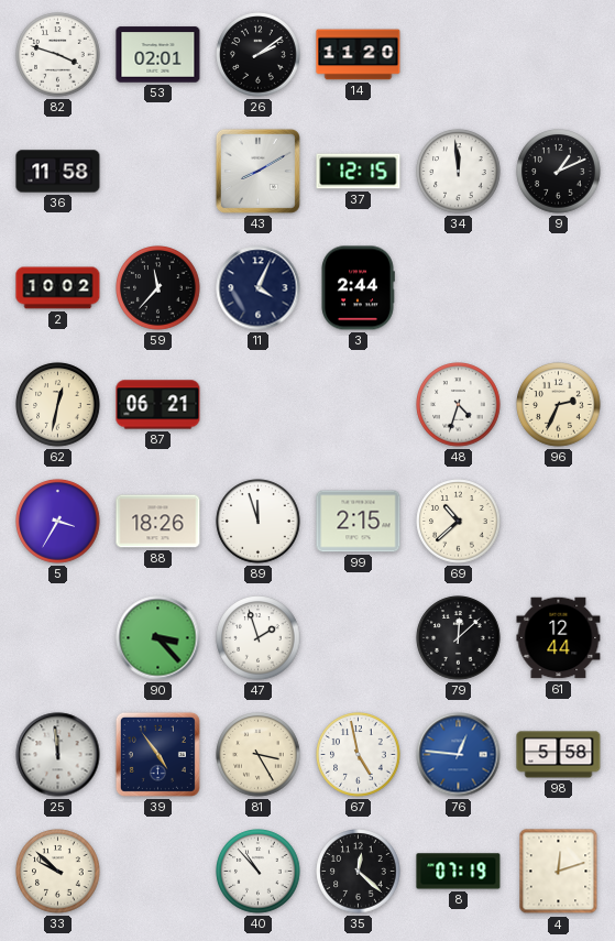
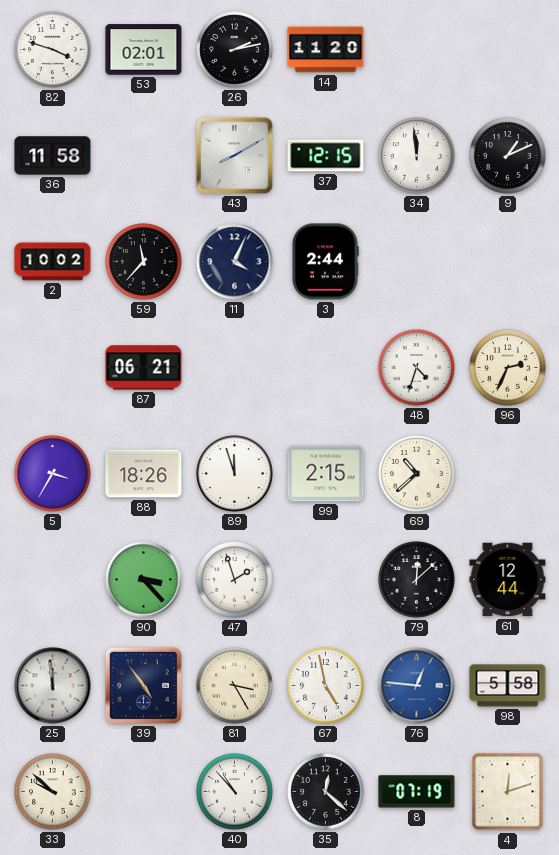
26: 2:09 -> 2:13 (235, 50)
62: 12:32 -> none (58, 405)
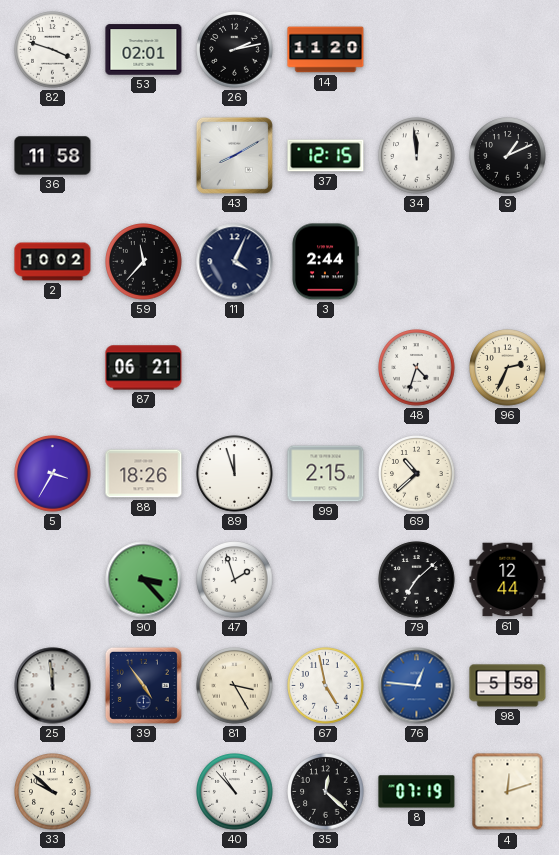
79: 12:08 -> 7:08 (417, 580)
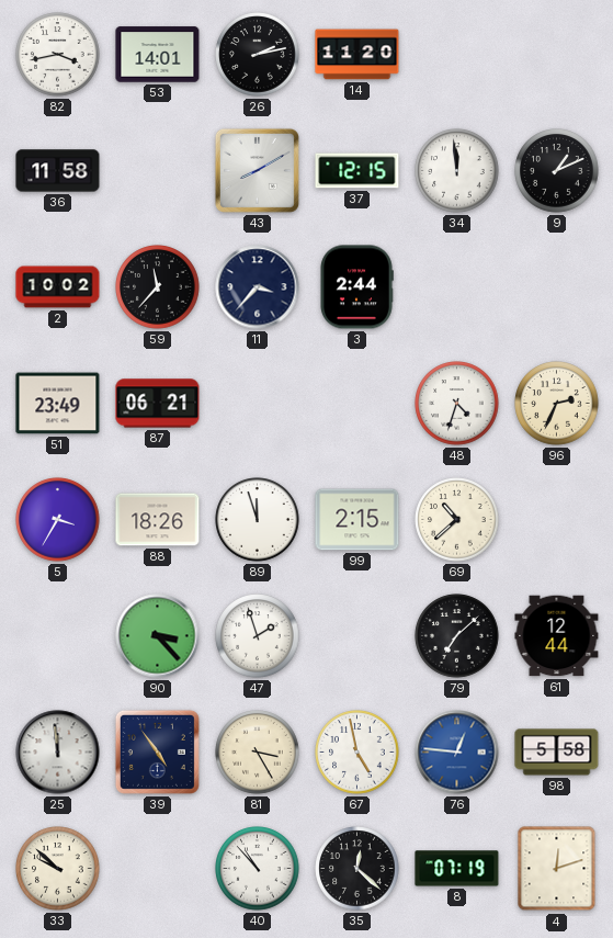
82: 3:48 -> 3:43 (58, 55)
53: 02:01 -> 14:01 (158, 55)
11: 4:04 -> 3:37 (258, 287)
51: none -> 23:49 (58, 404)
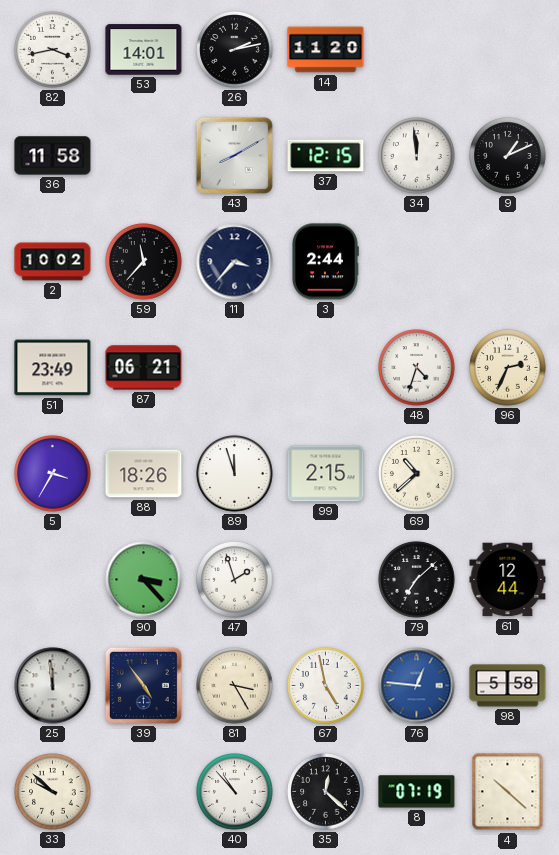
4: 12:12 -> 10:22 (508, 792)
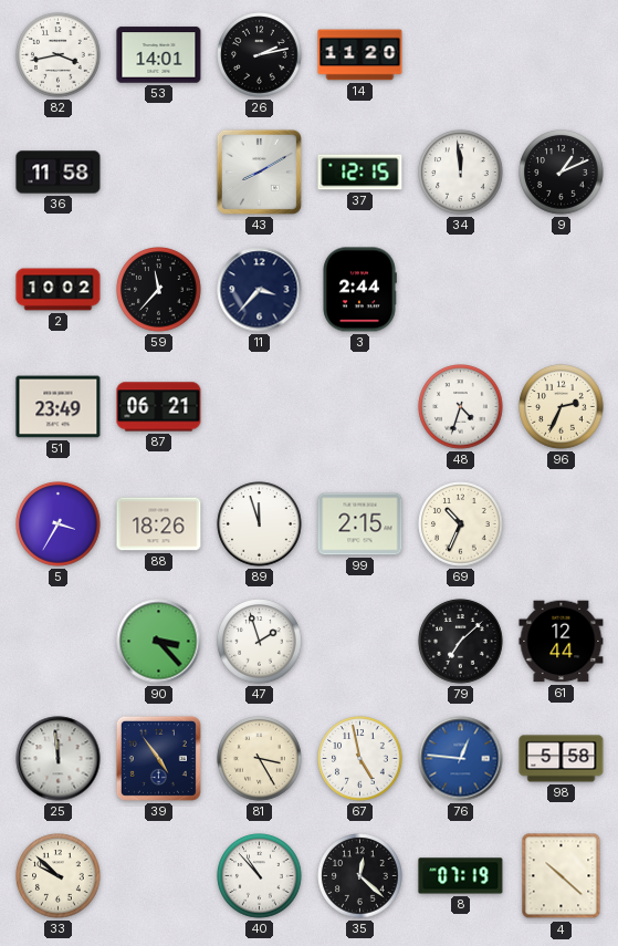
69: 10:38 -> 10:34 (461, 524)
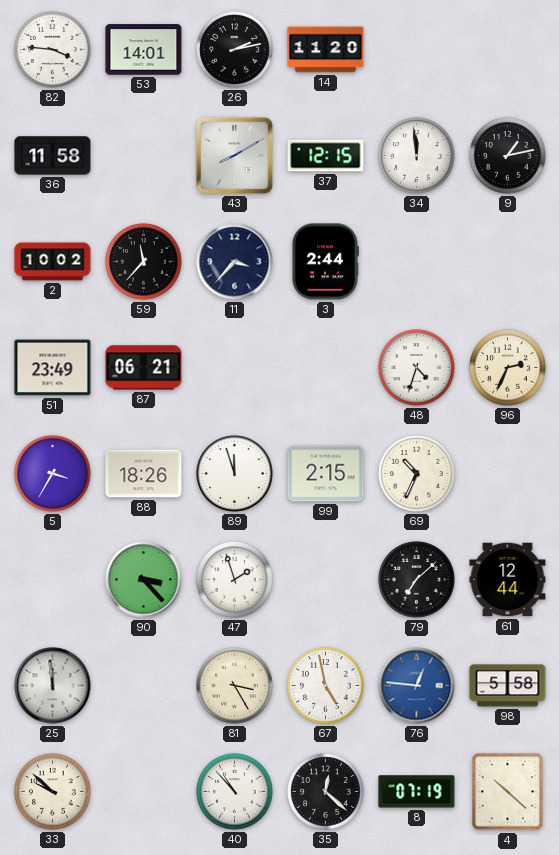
82: 3:43 -> 3:46 (53, 50)
9: 1:11 -> 1:13 (508, 156)
39: 4:54 -> none (158, 758)
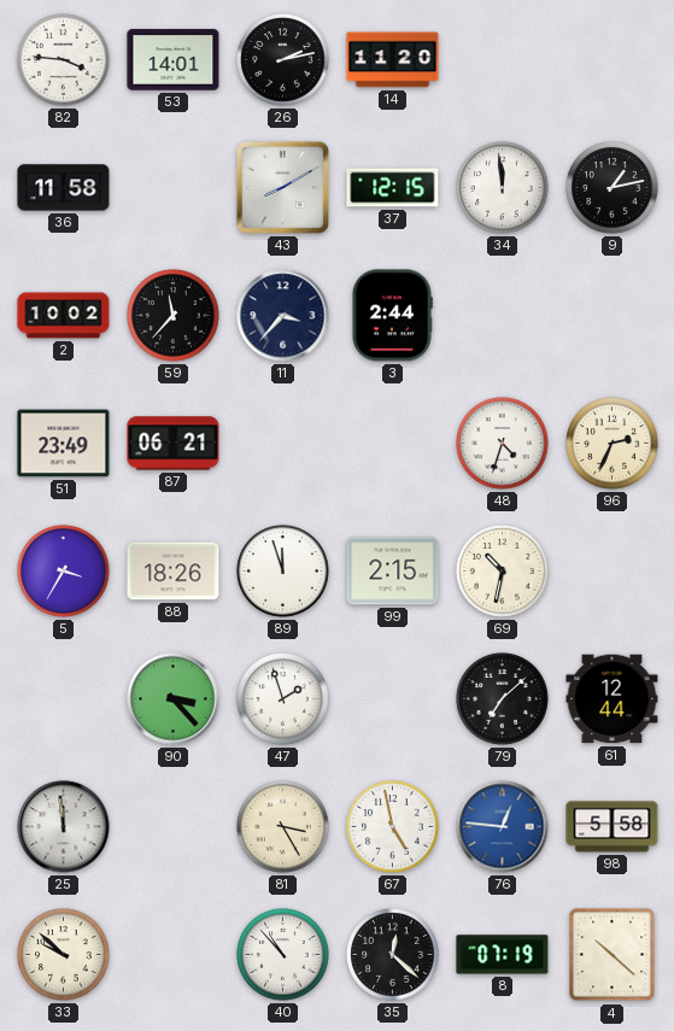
69: 10:34 -> 10:32 (503, 572)
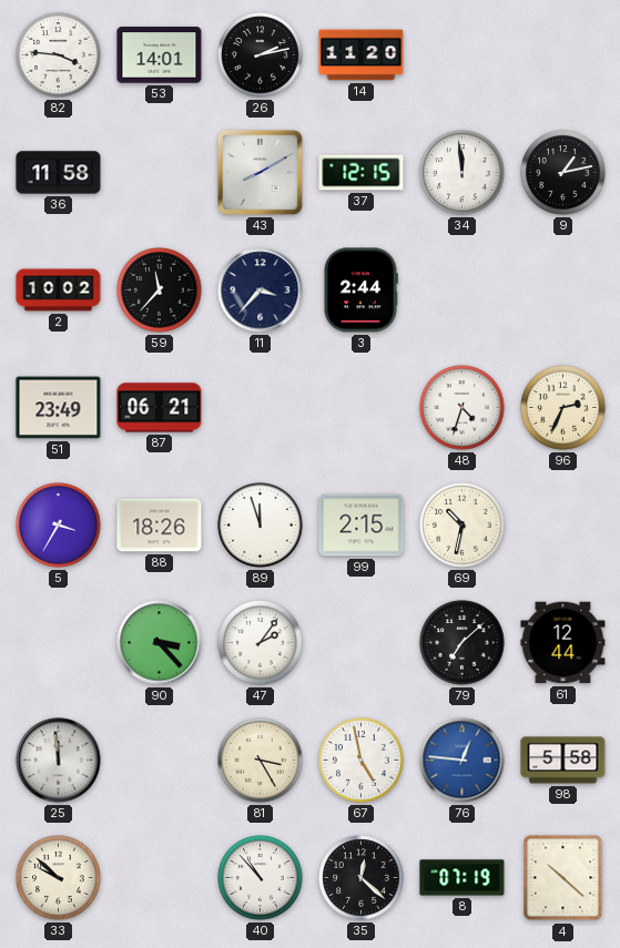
47: 1:57 -> 2:06 (261, 643)
